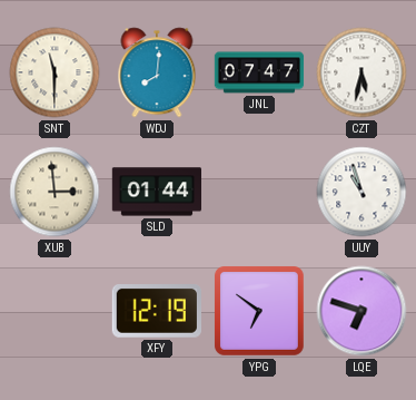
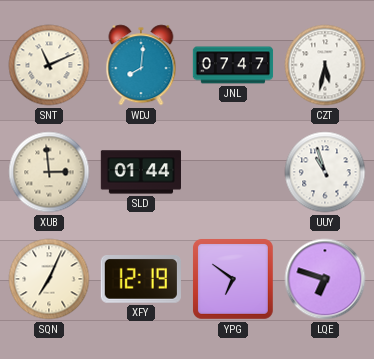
SNT: 11:30 -> 11:11 (49, 65)
SQN: none -> 7:04 (49, 279)
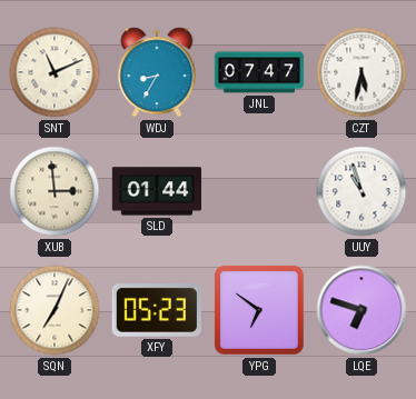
WDJ: 8:01 -> 8:35 (157, 72)
XFY: 12:19 -> 05:23 (157, 311)
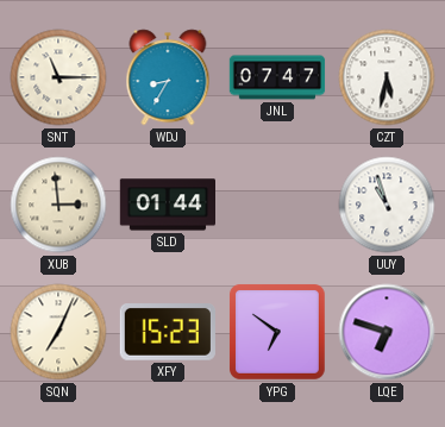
SNT: 11:11 -> 11:15 (58, 77)
XFY: 05:23 -> 15:23 (168, 333)
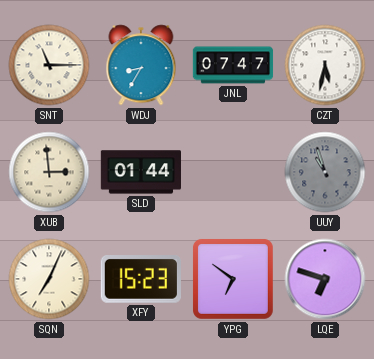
UUY dial: white -> grey (325, 172)
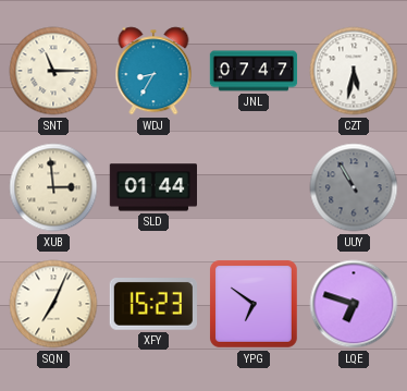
UUY: 10:57 -> 10:55 (354, 187)
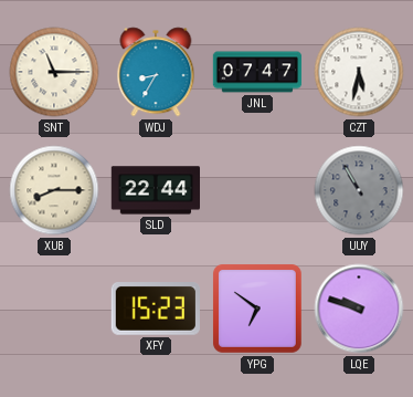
XUB: 2:59 -> 8:15 (54, 190)
SLD: 01:44 -> 22:44 (155, 190)
SQN: 7:04 -> none (53, 304)
LQE: 6:48 -> 9:48 (359, 309)
